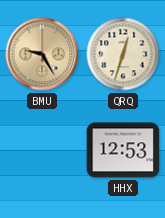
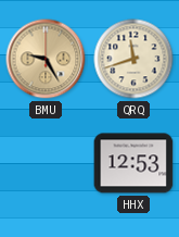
QRQ: 12:33 -> 11:42 (133, 59)
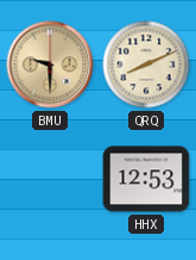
BMU: 9:25 -> 9:30 (50, 64)
QRQ: 11:42 -> 8:11 (146, 64)
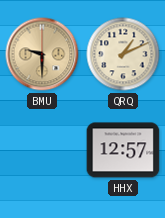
QRQ: 8:11 -> 1:11 (123, 54)
HHX: 12:53 -> 12:57 (123, 150)
